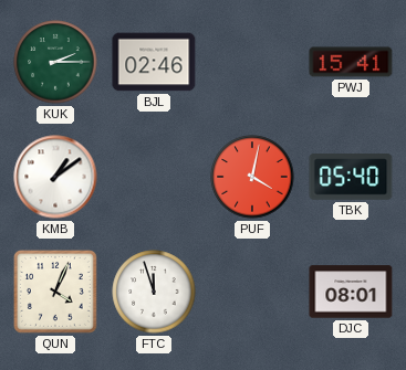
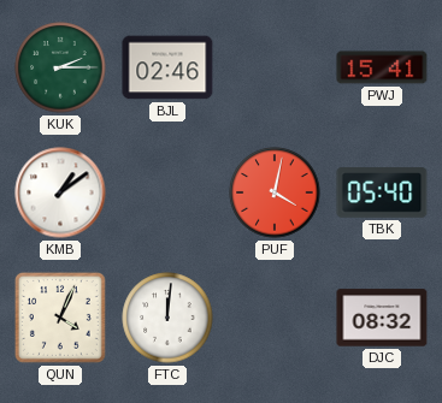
FTC: 11:57 -> 12:01 (167, 318)
DJC: 08:01 -> 08:32 (382, 318)
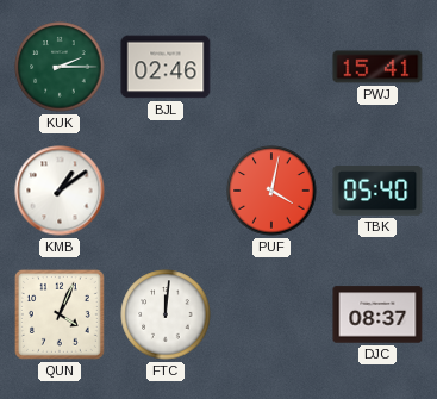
DJC: 08:32 -> 08:37 (377, 314)
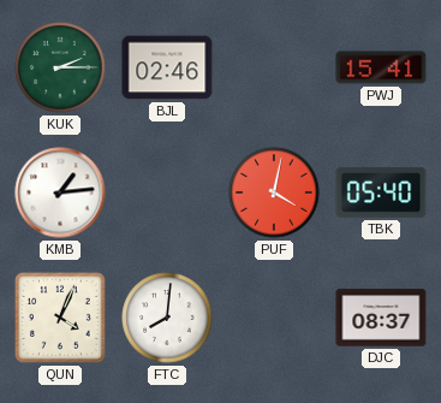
KMB: 1:09 -> 1:14 (60, 192)
FTC: 12:01 -> 8:01 (167, 318)
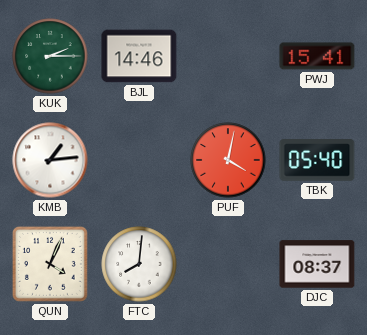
BJL: 02:46 -> 14:46 (139, 56)
